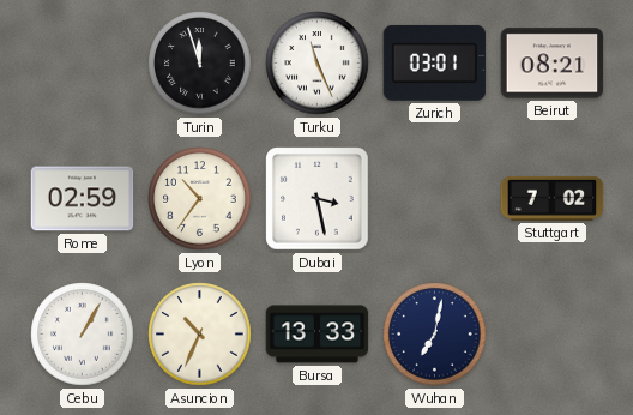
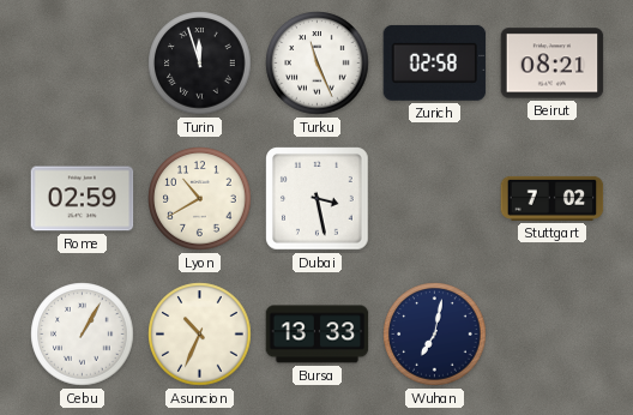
Zurich: 03:01 -> 02:58 (435, 62)
Lyon: 10:36 -> 10:40 (200, 199)
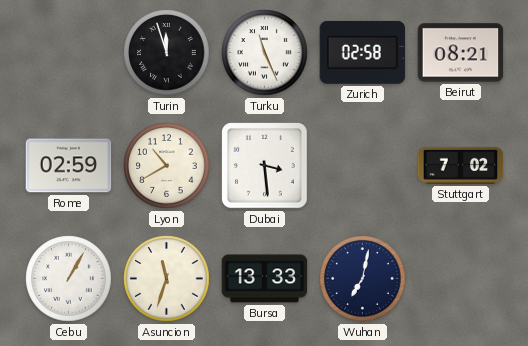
Dubai: 3:28 -> 3:29 (265, 166)
Asuncion: 10:34 -> 11:33 (167, 279)
